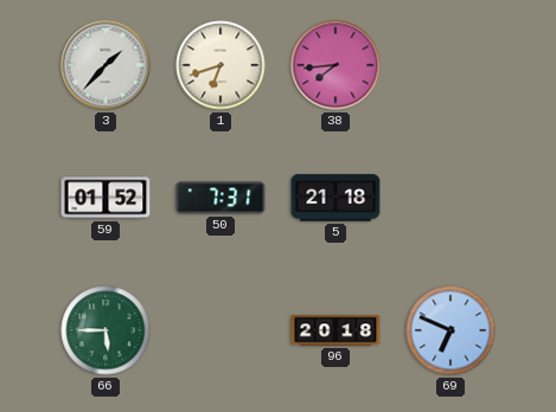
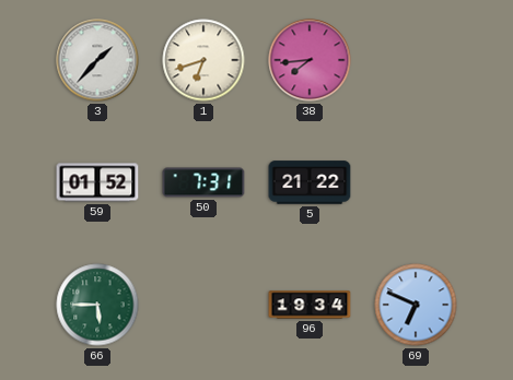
5: 21:18 -> 21:22 (310, 182)
96: 20:18 -> 19:34 (310, 305)
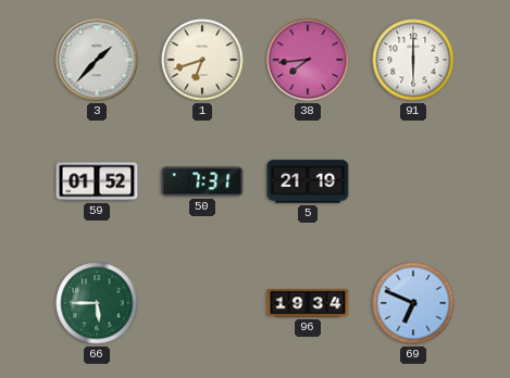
91: none -> 6:00 (413, 60)
5: 21:22 -> 21:19 (308, 181)
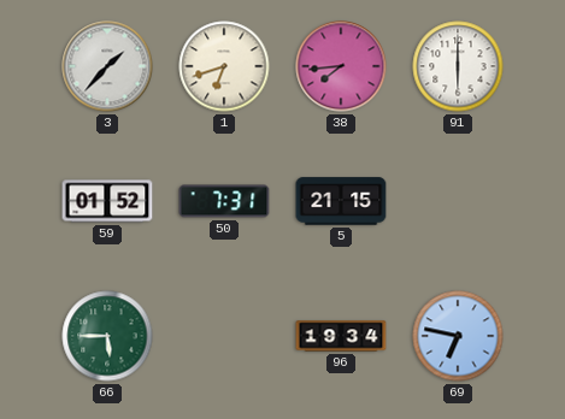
5: 21:19 -> 21:15 (341, 201)
69: 6:49 -> 6:47 (458, 336)
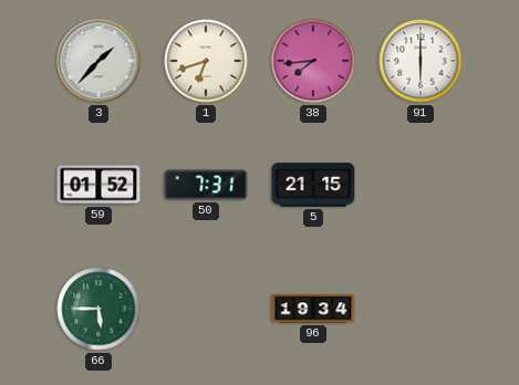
69: 6:47 -> none (458, 336)
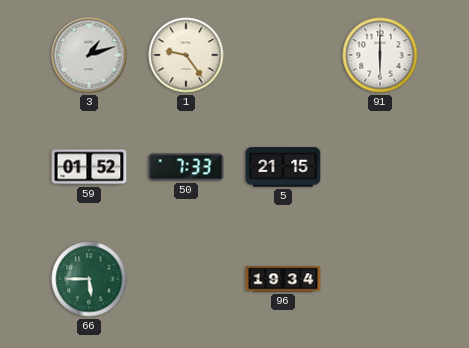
3: 1:37 -> 1:12 (89, 55)
1: 6:42 -> 9:24 (186, 55)
38: 7:44 -> none (313, 61)
50: 7:31 -> 7:33 (186, 167)
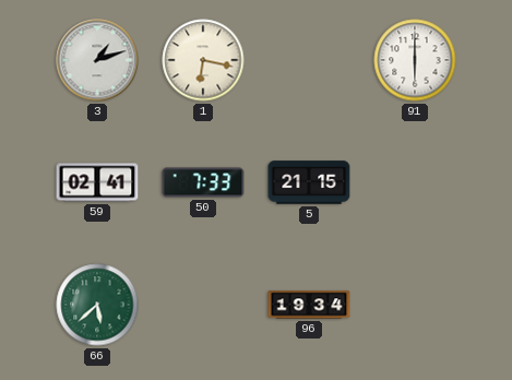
1: 9:24 -> 6:17 (203, 60)
59: 01:52 -> 02:41 (97, 182)
66: 5:45 -> 5:38 (97, 305)
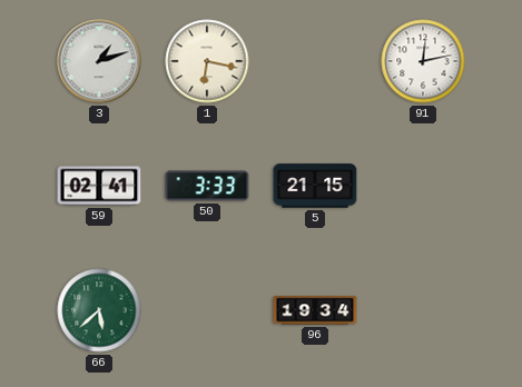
91: 6:00 -> 12:13 (423, 61)
50: 7:33 -> 3:33 (207, 186)
